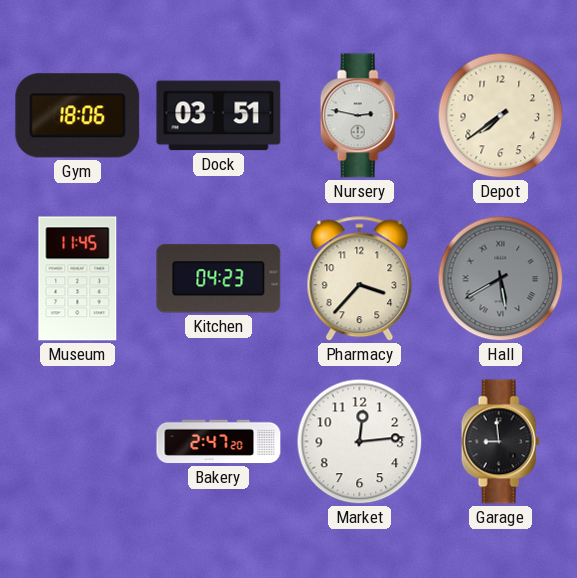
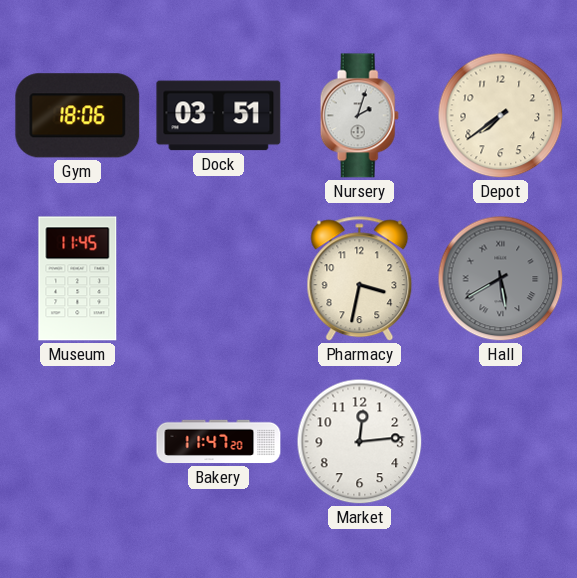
Nursery: 2:47 -> 2:03 (359, 116)
Kitchen: 04:23 -> none (219, 279)
Pharmacy: 3:37 -> 3:32 (360, 279)
Bakery: 2:47 -> 11:47 (219, 442)
Garage: 8:59 -> none (500, 442)
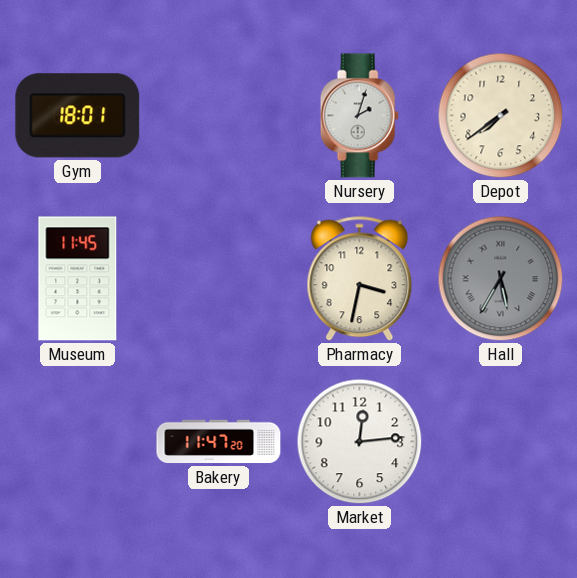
Gym: 18:06 -> 18:01 (78, 116)
Dock: 03:51 -> none (219, 116)
Hall: 5:40 -> 5:35 (501, 279)
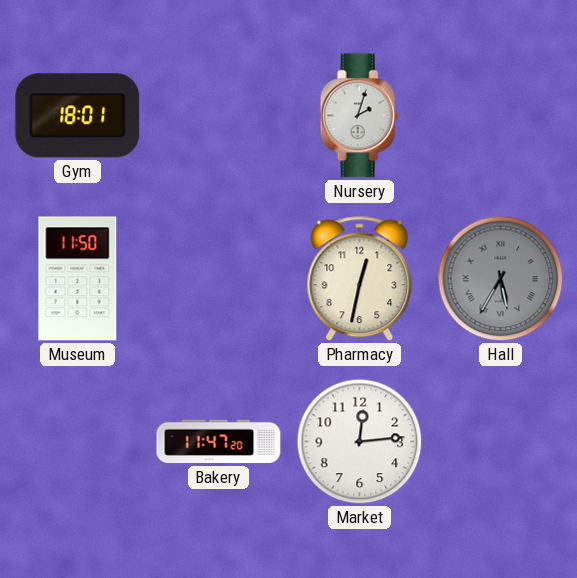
Depot: 7:39 -> none (501, 116)
Museum: 11:45 -> 11:50 (78, 279)
Pharmacy: 3:32 -> 12:32 (360, 279)
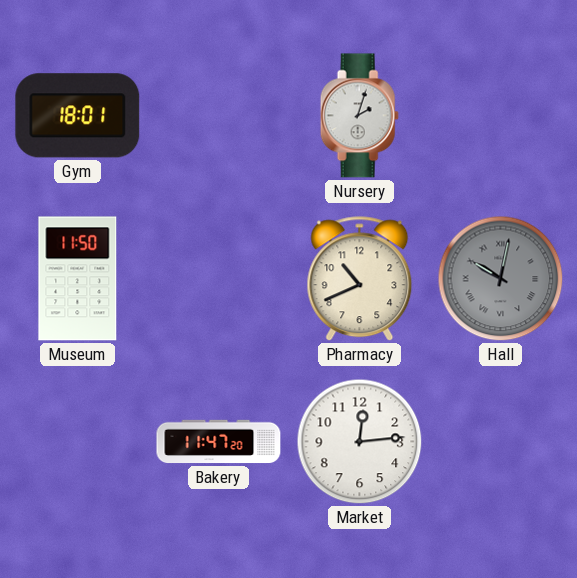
Pharmacy: 12:32 -> 10:41 (360, 279)
Hall: 5:35 -> 10:02 (501, 279)
